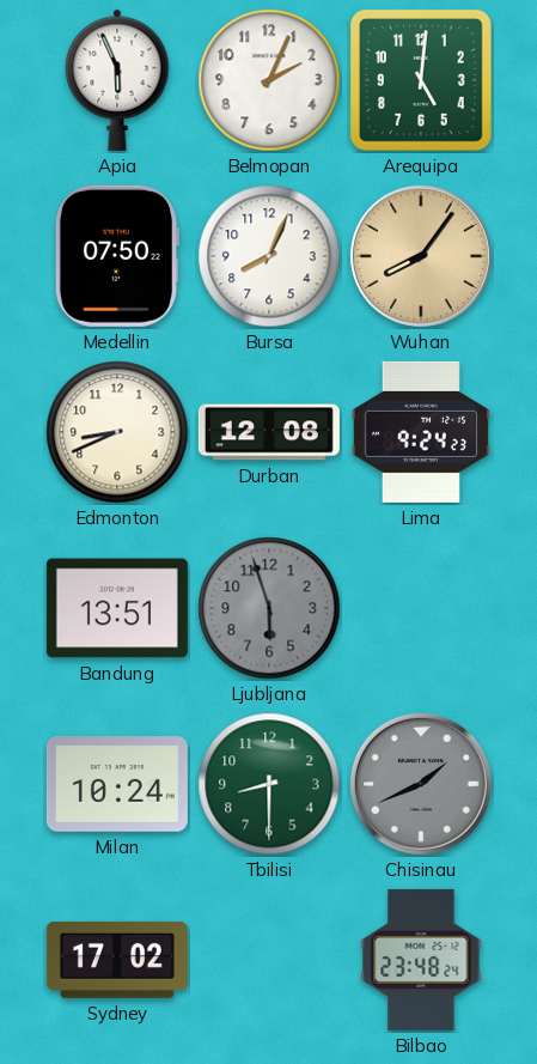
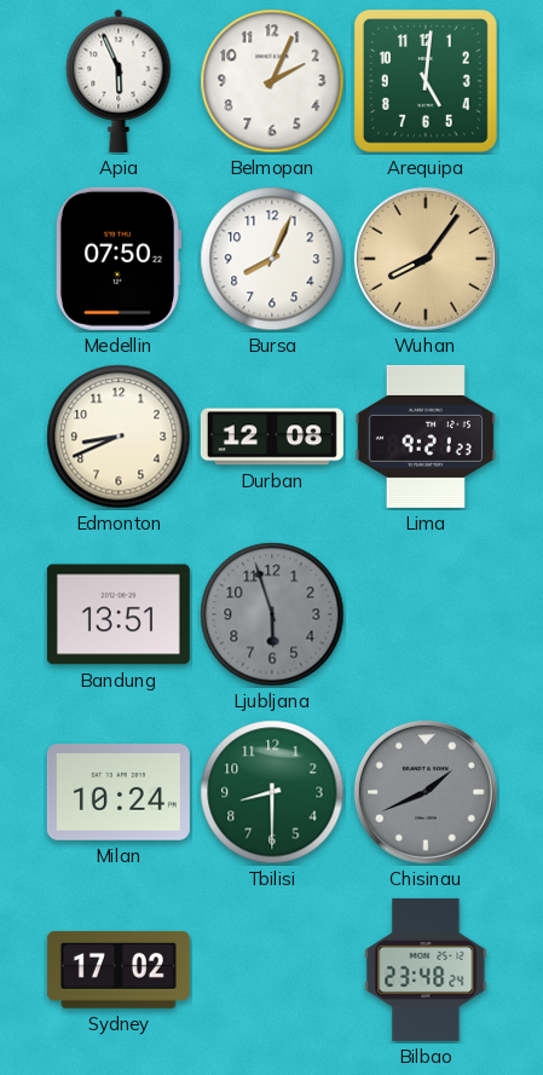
Lima: 9:24 -> 9:21 (426, 437)
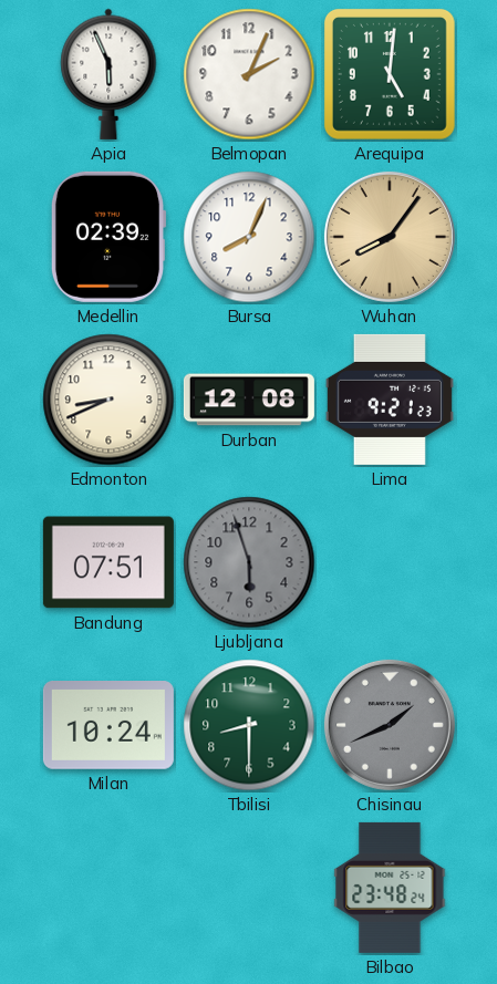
Medellin: 07:50 -> 02:39 (108, 237)
Bandung: 13:51 -> 07:51 (108, 562)
Sydney: 17:02 -> none (119, 970)
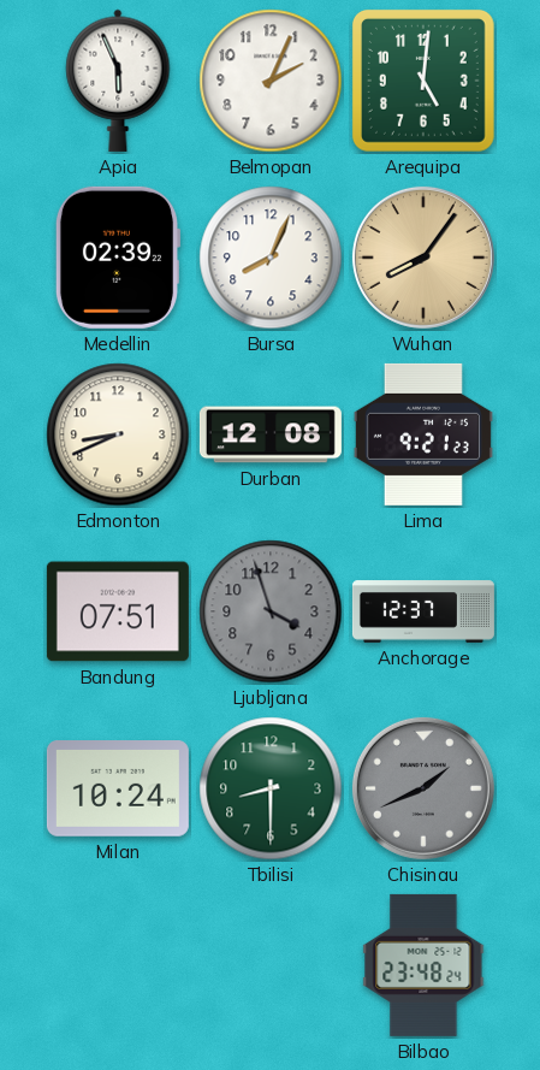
Ljubljana: 5:57 -> 3:57 (271, 611)
Anchorage: none -> 12:37 (423, 611)
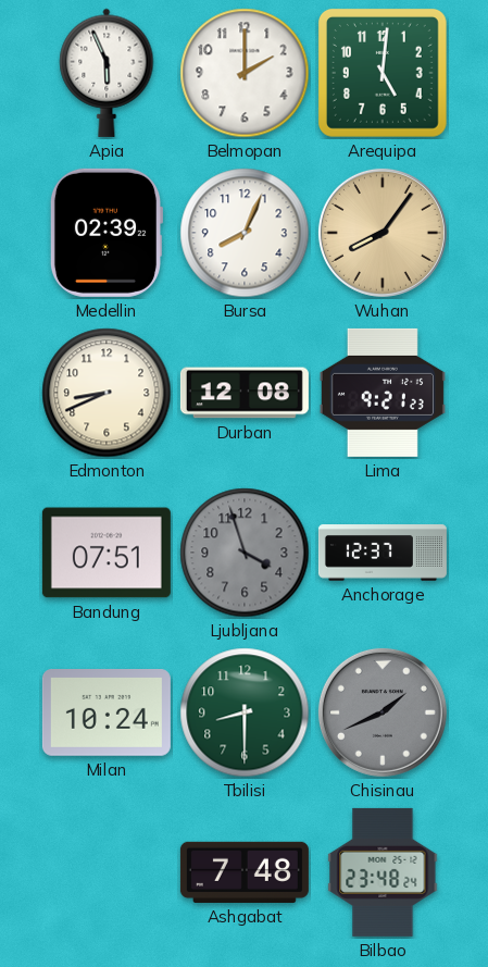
Belmopan: 2:04 -> 2:00 (245, 73)
Ashgabat: none -> 7:48 (245, 872)
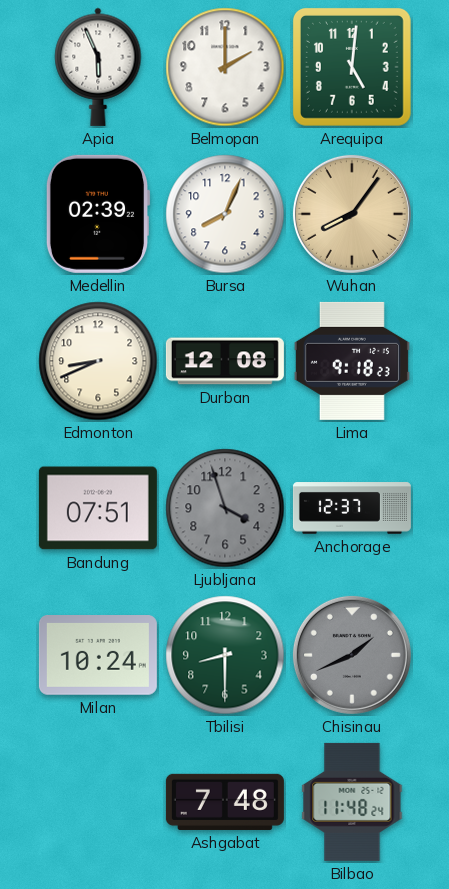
Lima: 9:21 -> 9:18 (352, 361)
Bilbao: 23:48 -> 11:48 (352, 802)
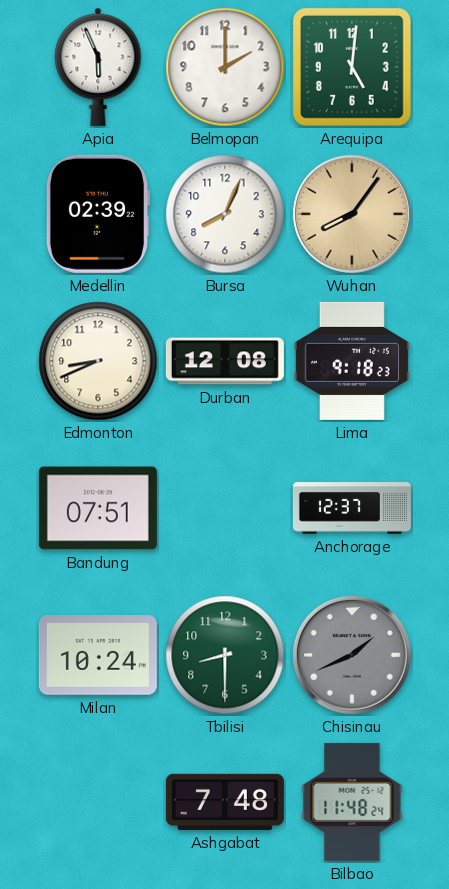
Ljubljana: 3:57 -> none (225, 508)
